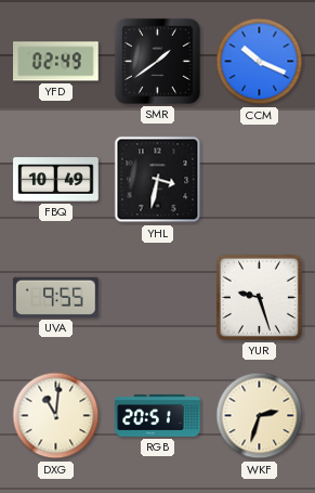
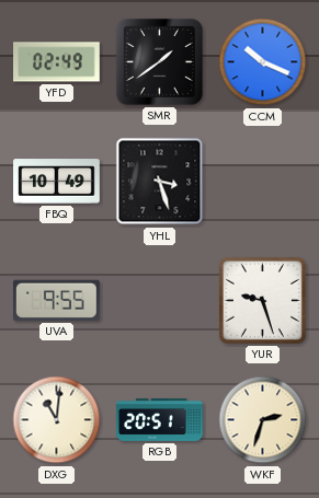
YHL: 3:32 -> 3:27 (160, 182)
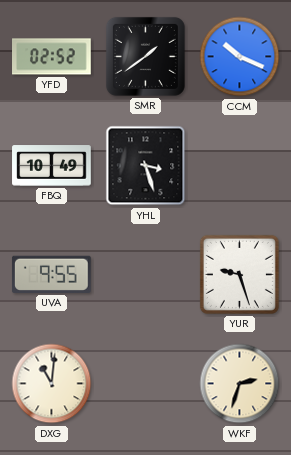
YFD: 02:49 -> 02:52 (52, 57)
RGB: 20:51 -> none (160, 419)
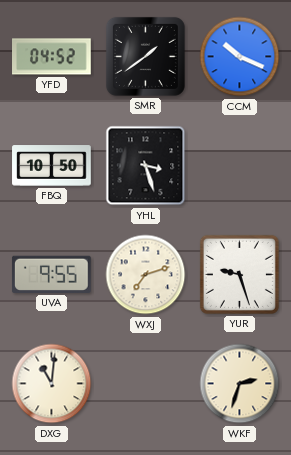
YFD: 02:52 -> 04:52 (52, 57)
FBQ: 10:49 -> 10:50 (52, 166)
WXJ: none -> 7:12 (146, 275)
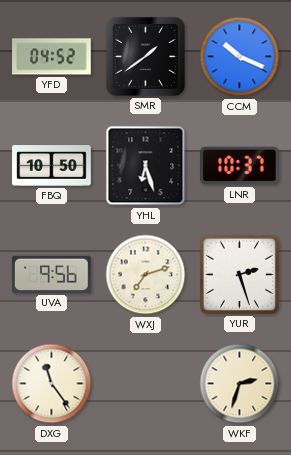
YHL: 3:27 -> 6:27 (146, 166)
LNR: none -> 10:37 (240, 166)
UVA: 9:55 -> 9:56 (52, 274)
YUR: 9:27 -> 2:27 (239, 274)
DXG: 11:01 -> 11:24 (52, 384)
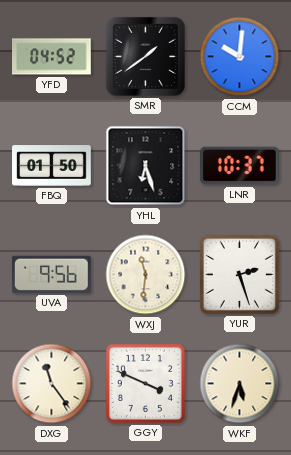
CCM: 10:19 -> 10:01 (240, 57)
FBQ: 10:50 -> 01:50 (52, 166)
WXJ: 7:12 -> 11:31 (146, 275)
GGY: none -> 3:49 (145, 383)
WKF: 2:33 -> 5:33 (240, 384)
